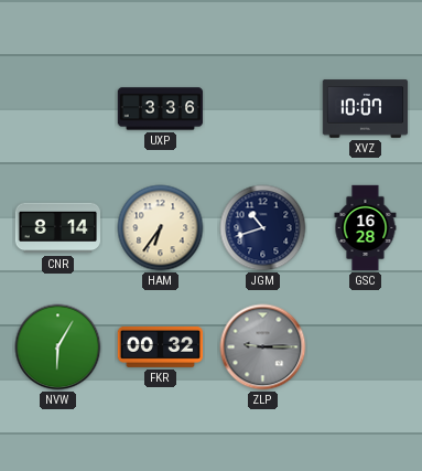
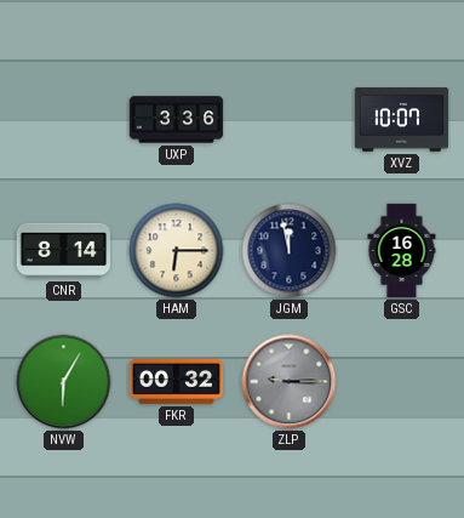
HAM: 6:36 -> 6:15 (177, 251)
JGM: 10:42 -> 11:58 (290, 251)
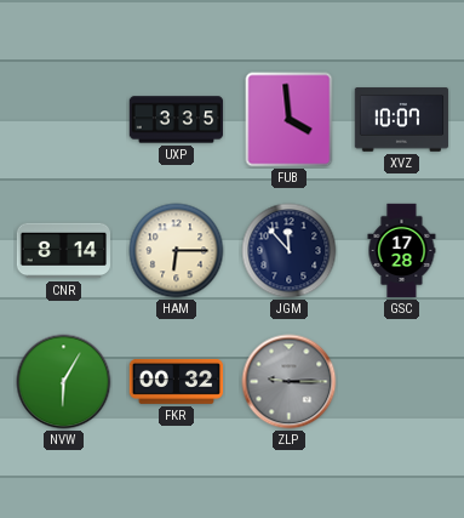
UXP: 3:36 -> 3:35 (177, 120)
FUB: none -> 3:59 (290, 120)
JGM: 11:58 -> 11:53 (290, 251)
GSC: 16:28 -> 17:28 (402, 251)
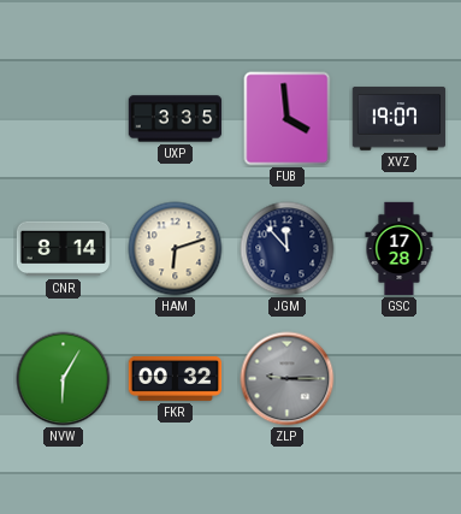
XVZ: 10:07 -> 19:07 (400, 119)
HAM: 6:15 -> 6:12 (176, 249)
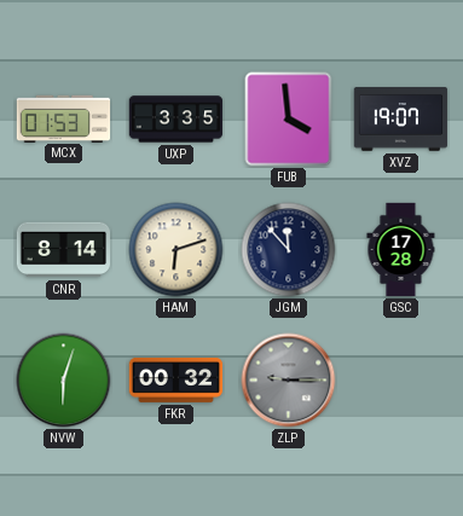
MCX: none -> 01:53 (64, 118)
NVW: 6:05 -> 6:03 (64, 381)
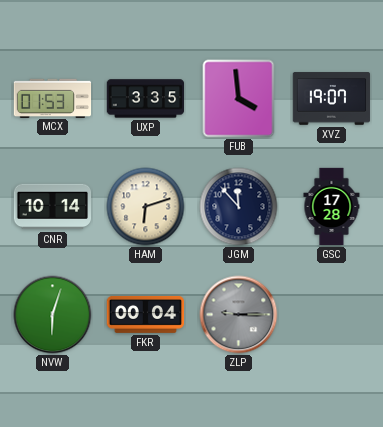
CNR: 8:14 -> 10:14 (53, 207)
FKR: 00:32 -> 00:04 (146, 314)
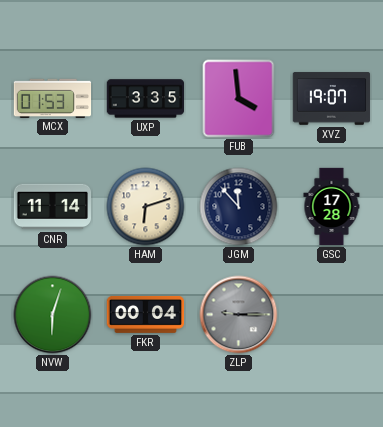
CNR: 10:14 -> 11:14 (53, 207)
